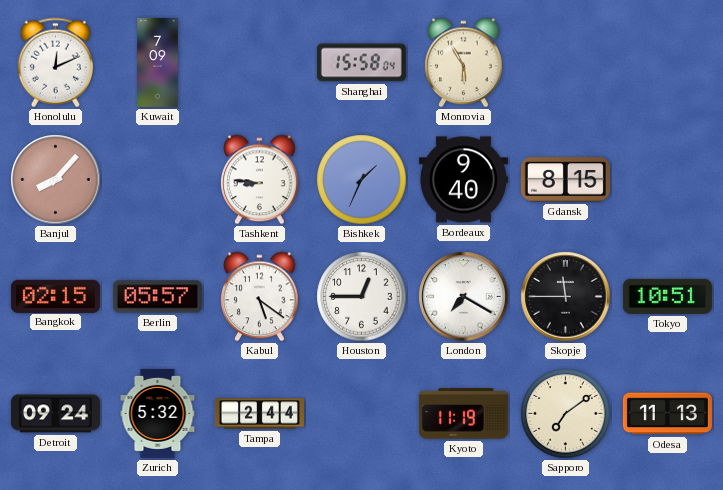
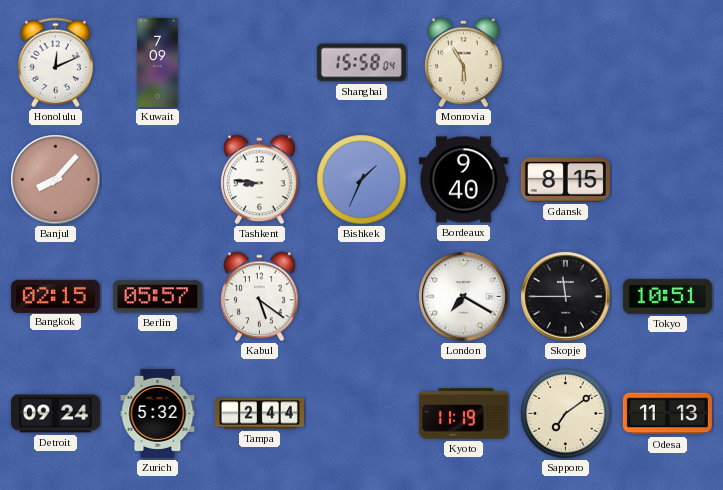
Houston: 12:45 -> none (362, 297)
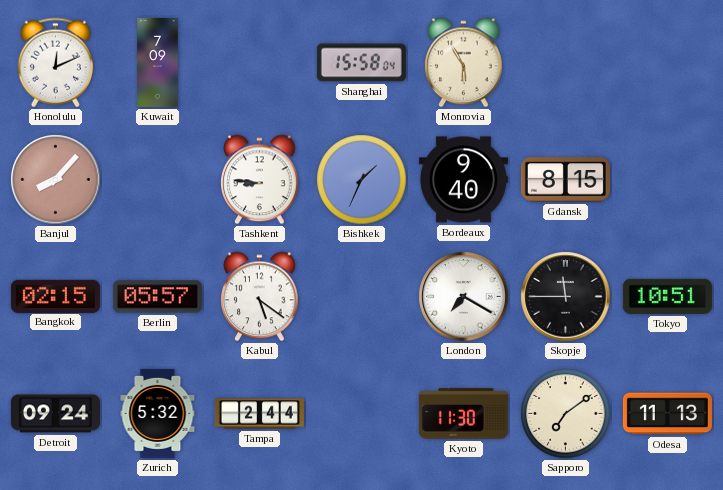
Kyoto: 11:19 -> 11:30 (463, 414)
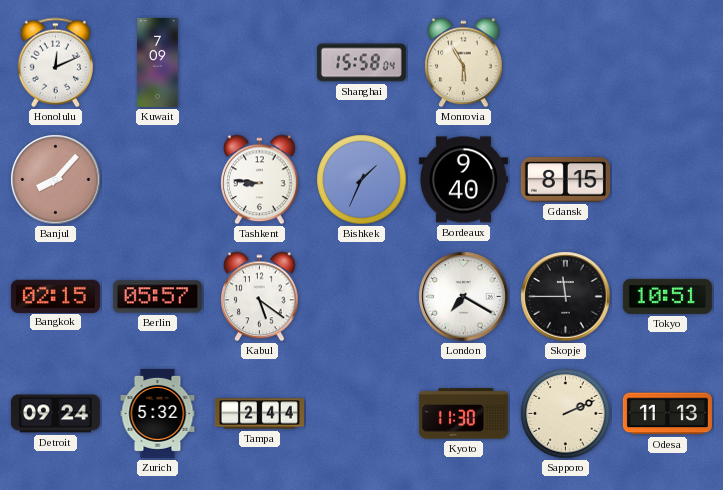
Sapporo: 7:09 -> 2:11 (566, 414)
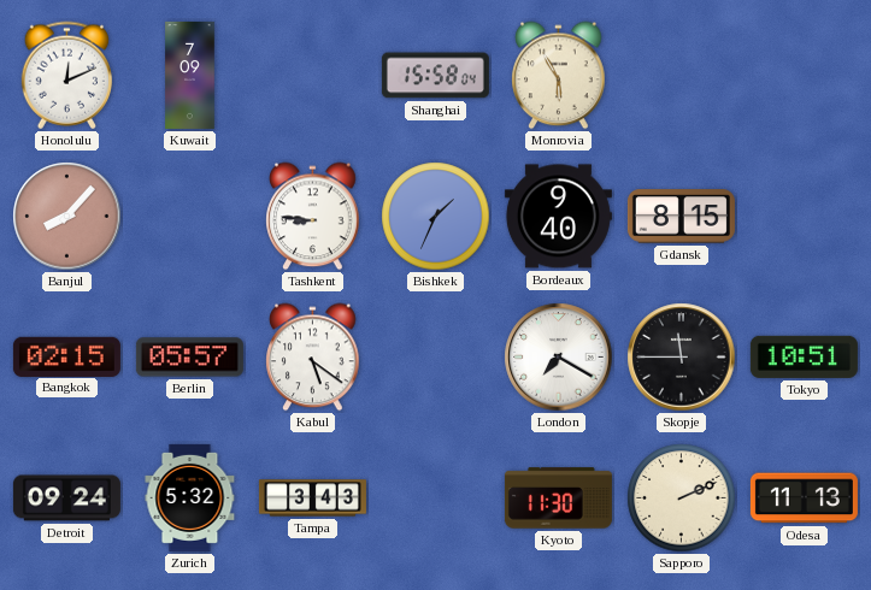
Tampa: 2:44 -> 3:43 (312, 498)
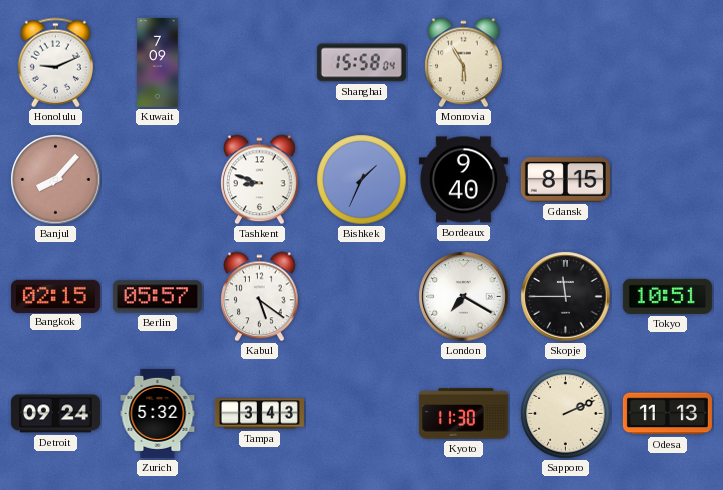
Honolulu: 12:11 -> 9:11 (55, 63)
Tashkent: 8:46 -> 8:48 (260, 180)
